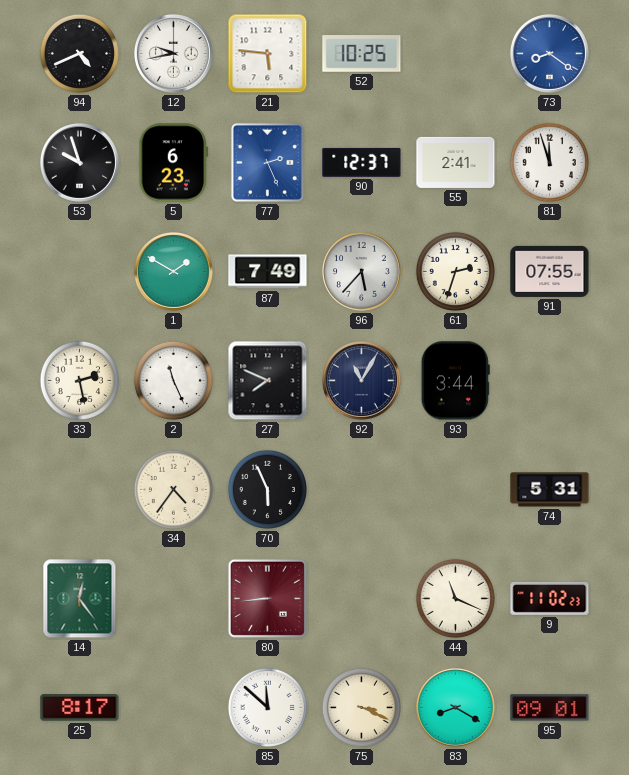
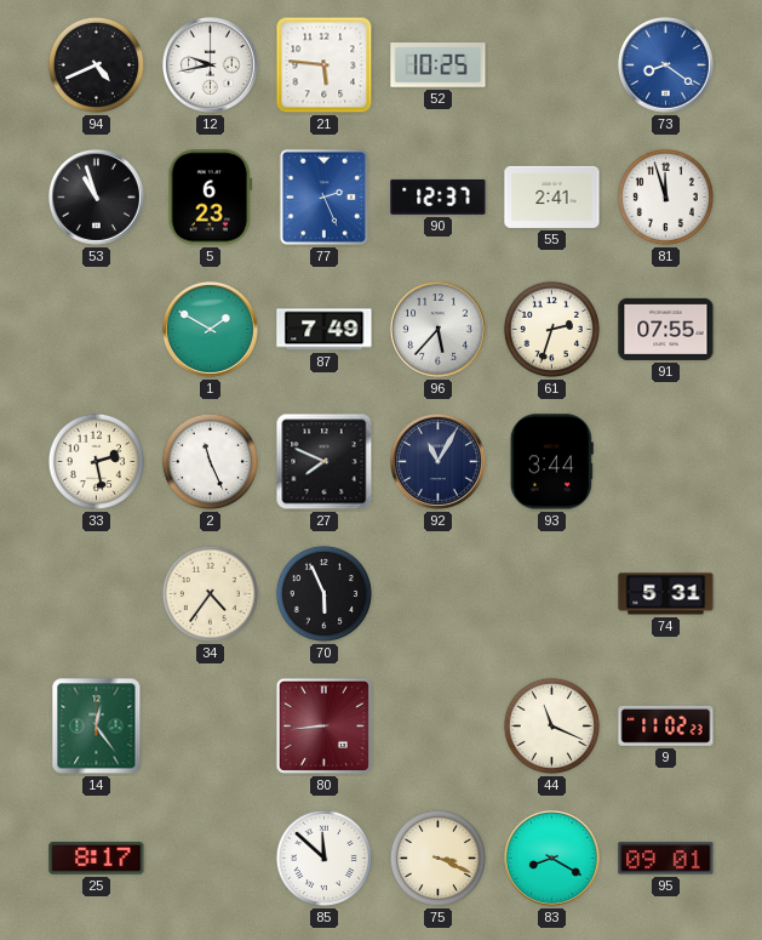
53: 9:57 -> 10:57 (96, 196)
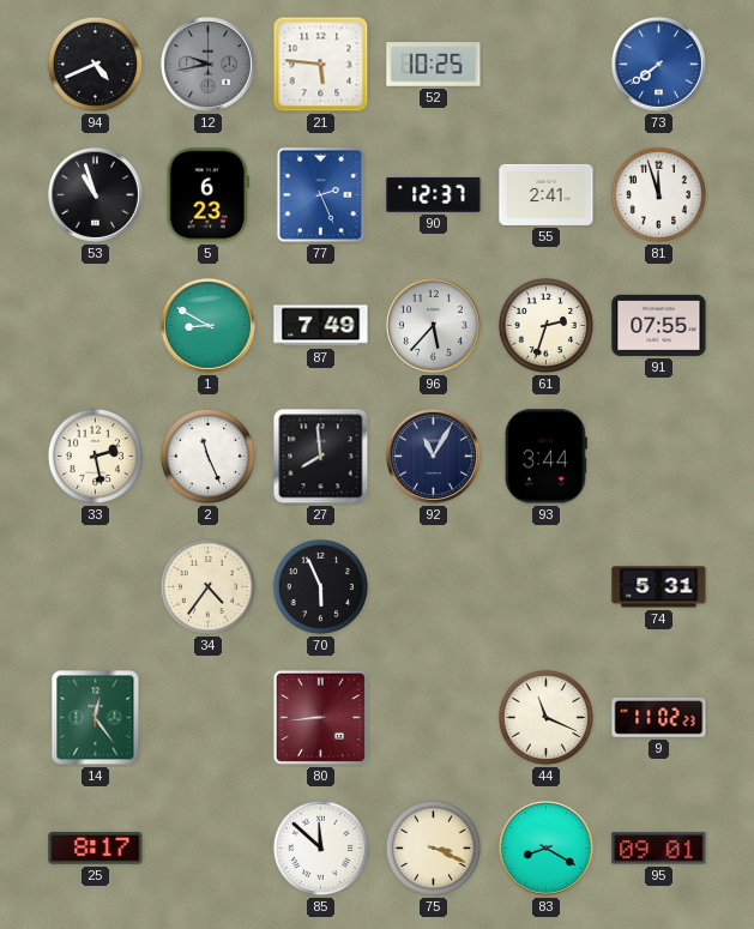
12 dial: white -> grey (207, 64)
73: 8:21 -> 7:39 (658, 64)
1: 1:50 -> 8:50 (207, 325)
27: 7:49 -> 7:59 (321, 457)
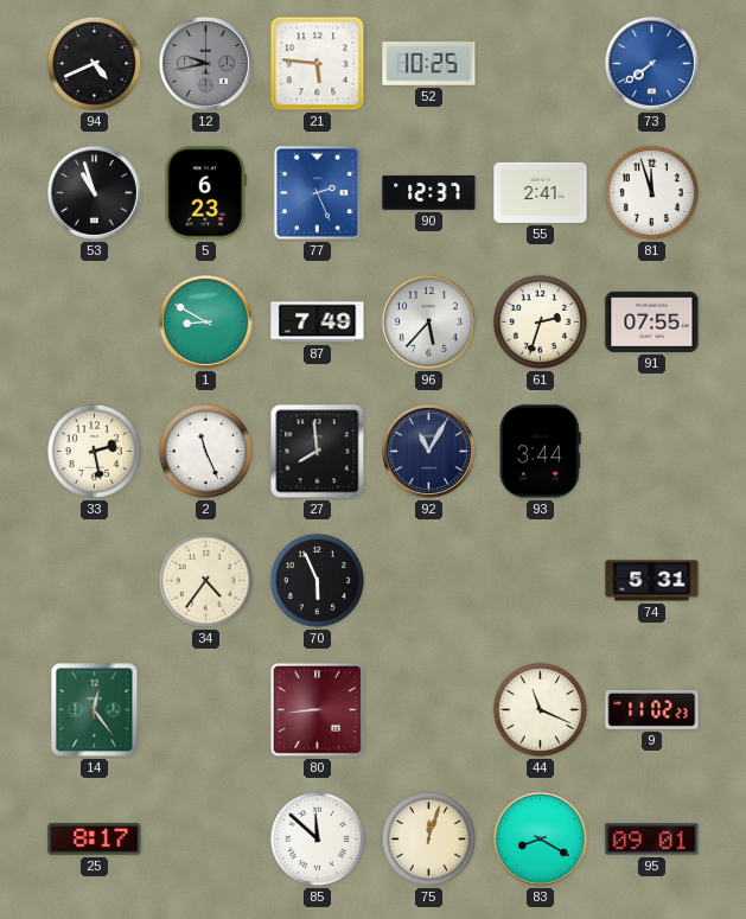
75: 3:19 -> 12:03 (428, 838)
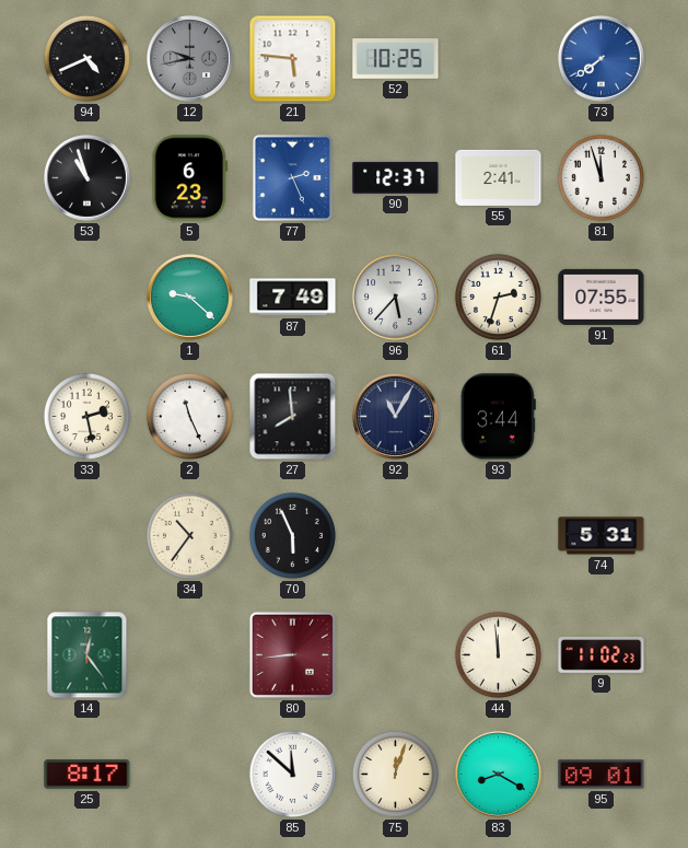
1: 8:50 -> 9:22 (189, 297)
34: 4:36 -> 10:36 (189, 535)
44: 11:19 -> 11:59 (498, 654)
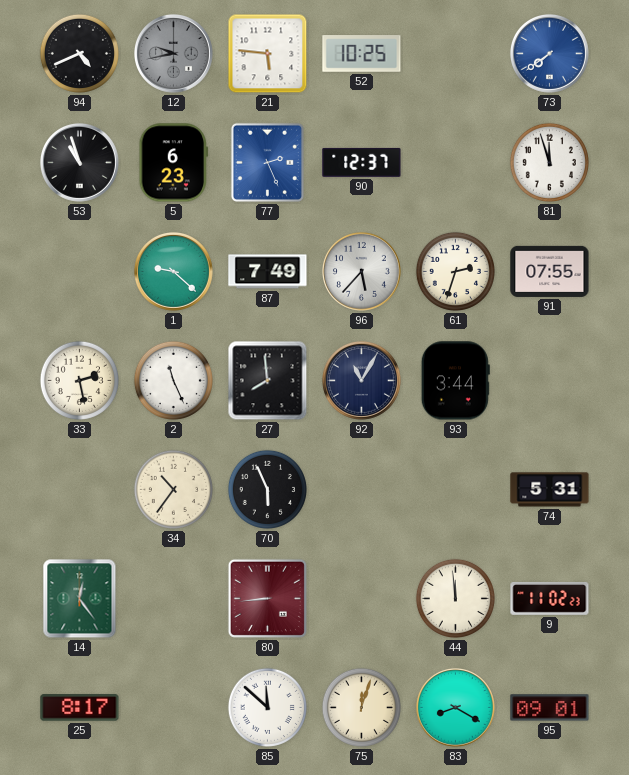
55: 2:41 -> none (499, 177)
